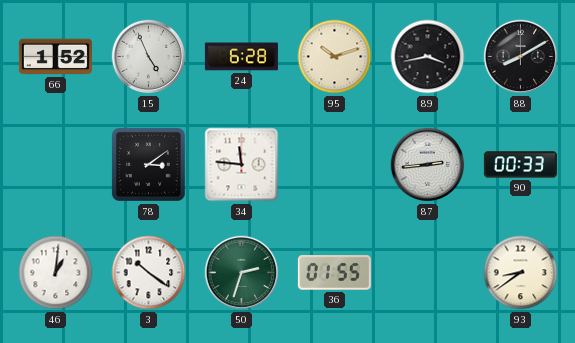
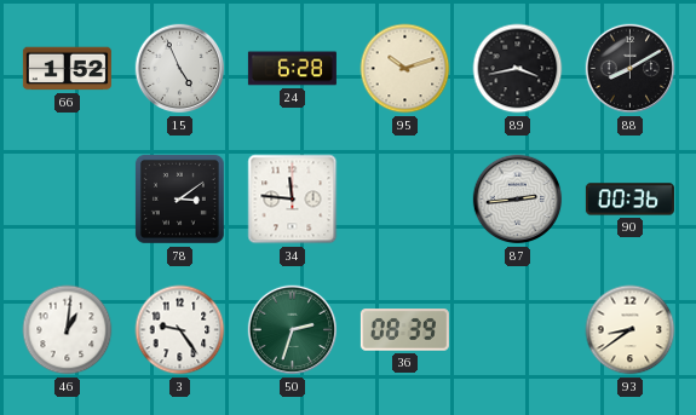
90: 00:33 -> 00:36 (629, 200)
3: 10:21 -> 9:24 (180, 330)
36: 01:55 -> 08:39 (404, 330)
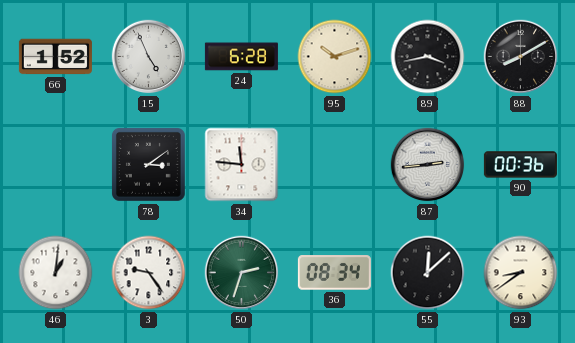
36: 08:39 -> 08:34 (334, 273)
55: none -> 12:08 (428, 273)
